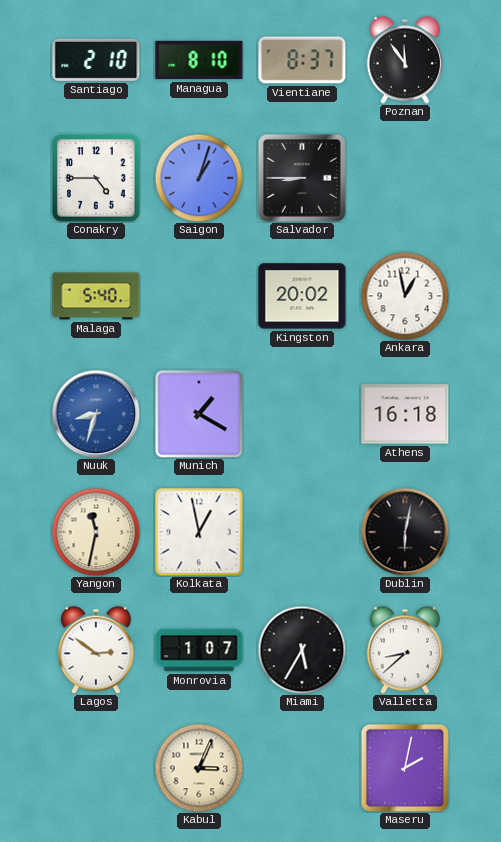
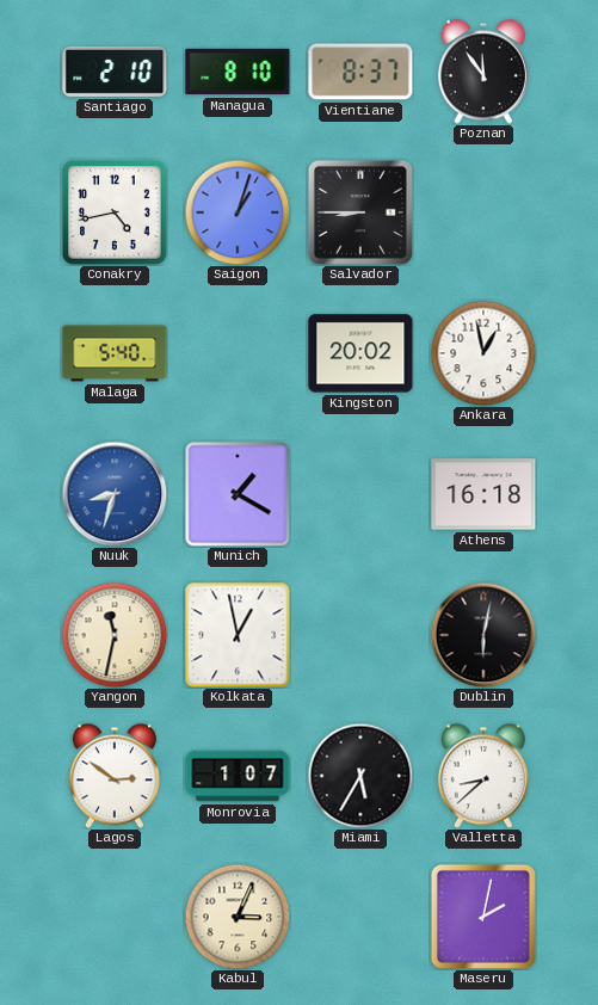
Conakry: 4:45 -> 4:43 (115, 212)
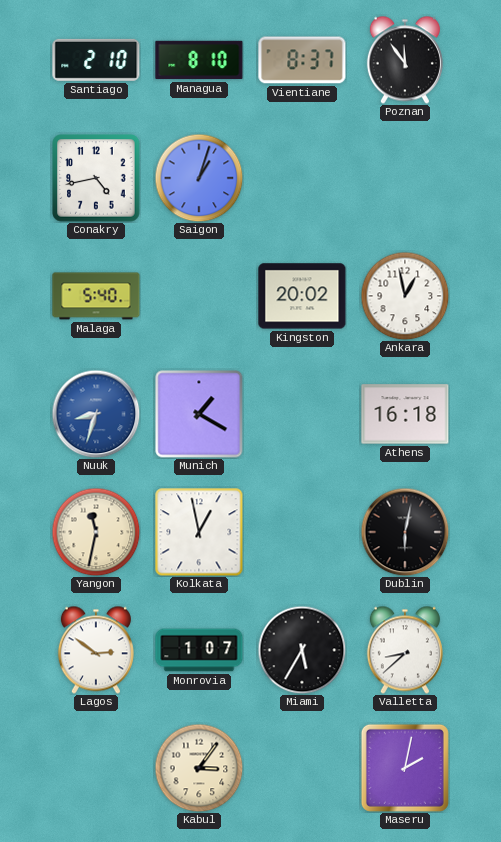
Salvador: 8:45 -> none (360, 212)
Kabul: 3:04 -> 3:06 (199, 768)
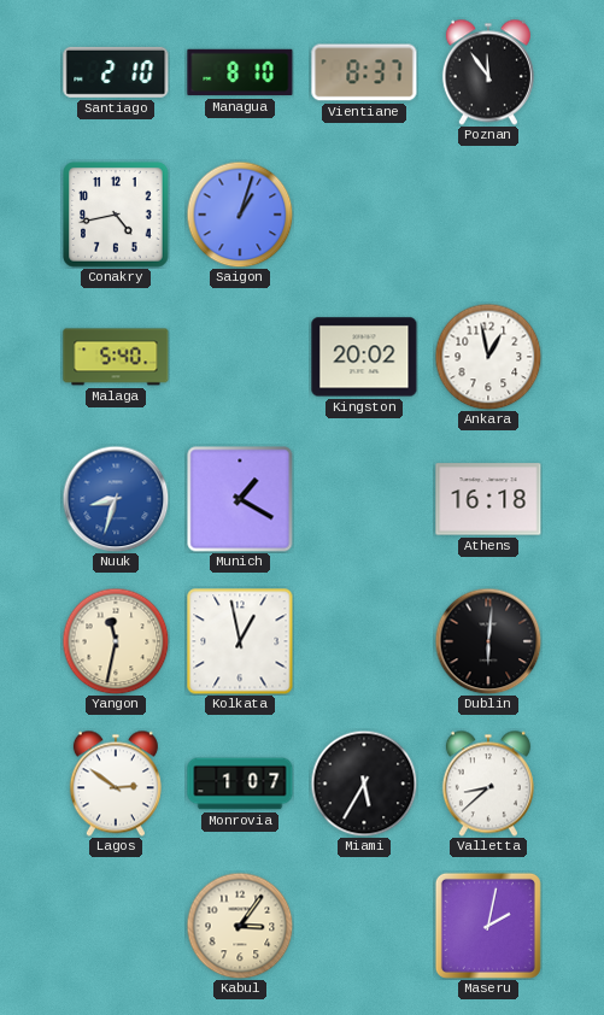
Dublin: 6:02 -> 6:01 (488, 641)
